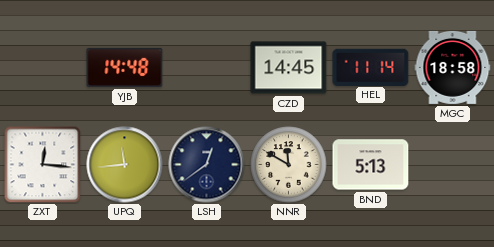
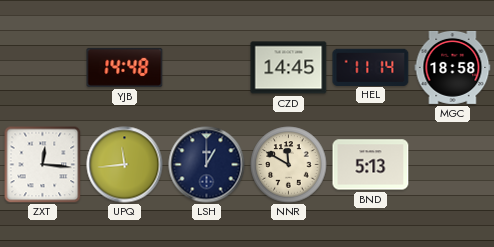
LSH: 12:39 -> 1:00 (207, 165)
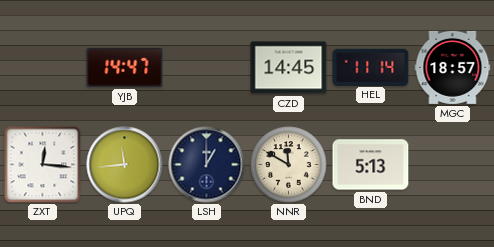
YJB: 14:48 -> 14:47 (125, 67)
MGC: 18:58 -> 18:57 (453, 67)
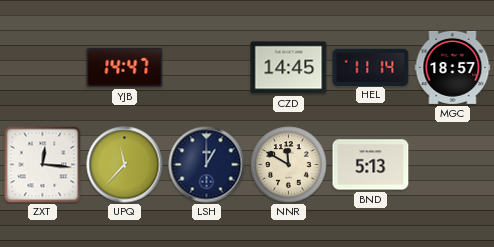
UPQ: 11:44 -> 11:37 (125, 165)
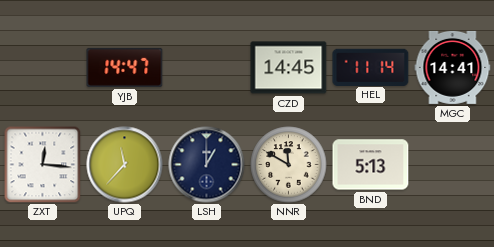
MGC: 18:57 -> 14:41 (453, 67)
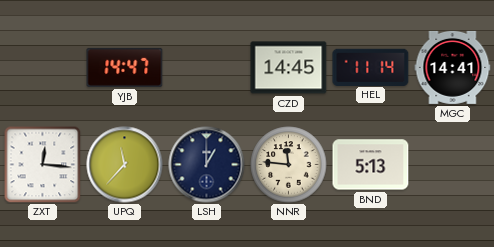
NNR: 11:50 -> 11:46 (289, 165)
